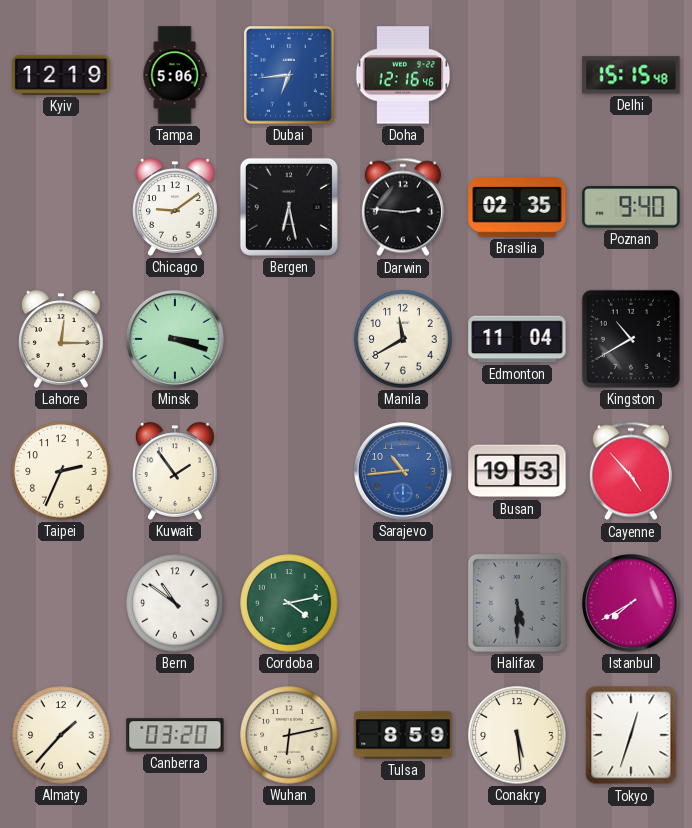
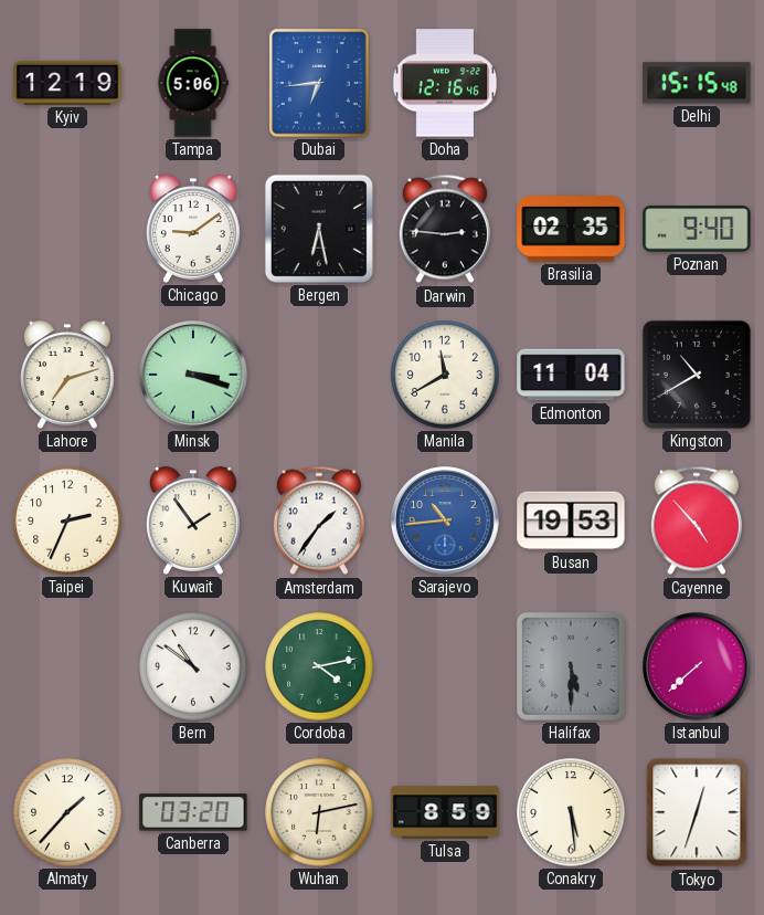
Lahore: 12:15 -> 7:12 (68, 375)
Amsterdam: none -> 1:36 (319, 520)
Istanbul: 7:40 -> 7:38 (697, 666)
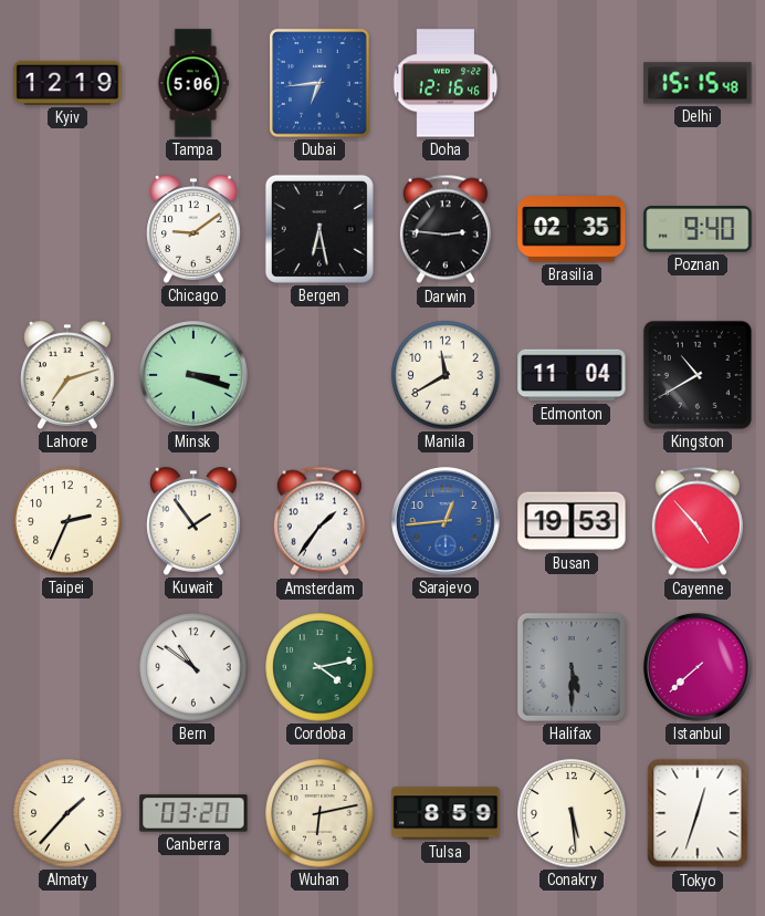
Sarajevo: 10:44 -> 12:44 (446, 521)
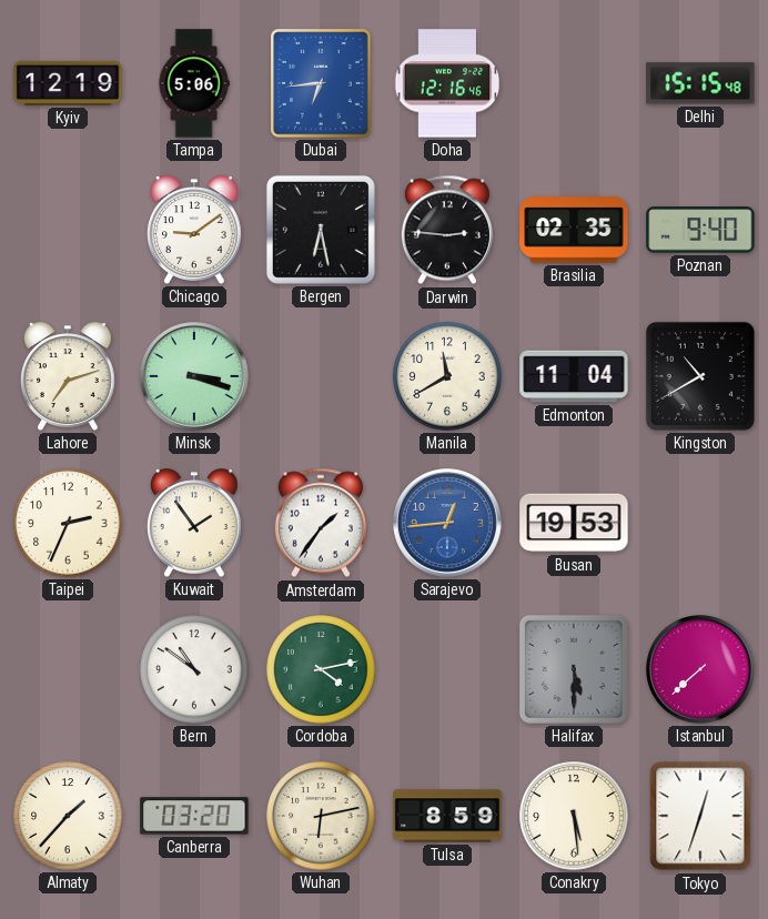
Cayenne: 4:53 -> none (698, 521)
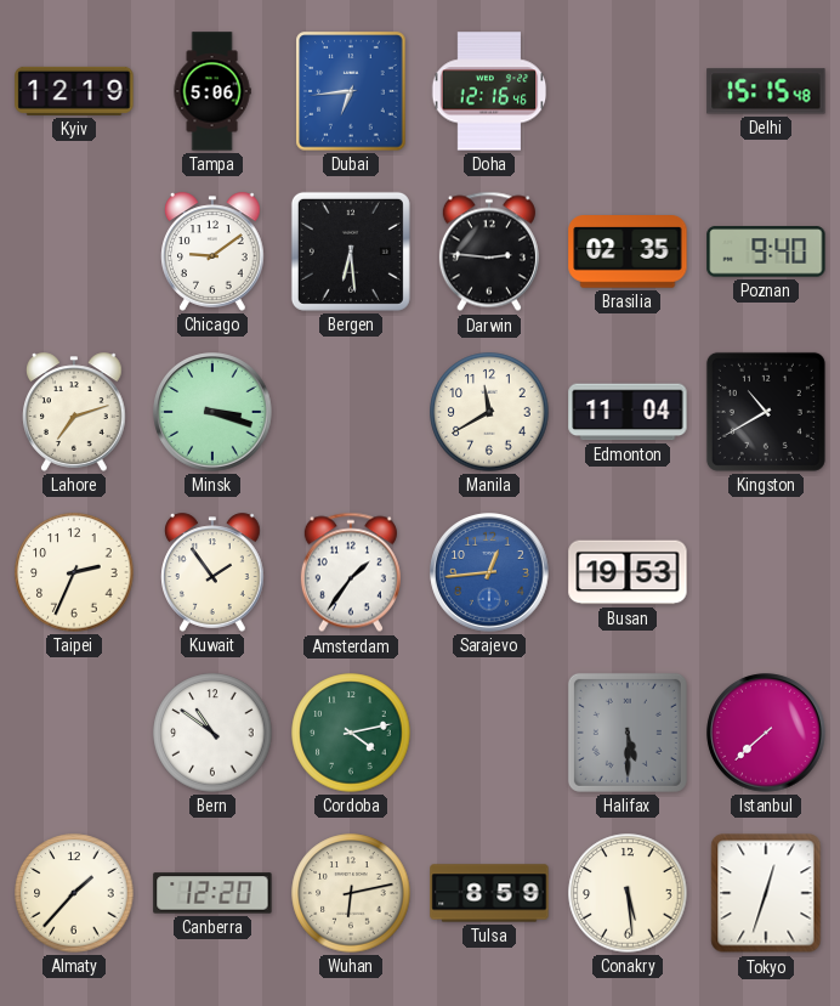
Bergen: 6:28 -> 6:29 (351, 251)
Canberra: 03:20 -> 12:20 (212, 893)
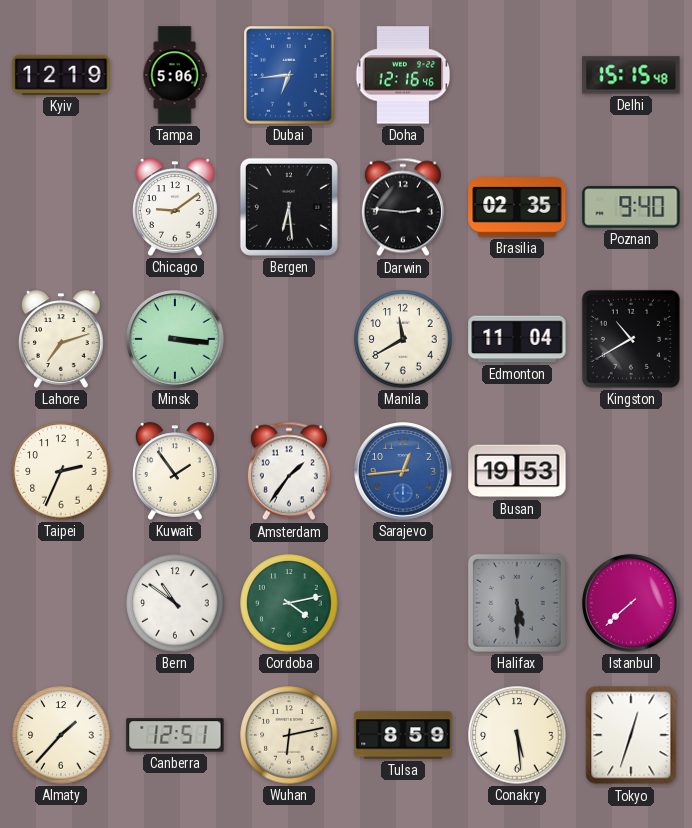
Minsk: 3:18 -> 3:16 (175, 339)
Canberra: 12:20 -> 12:51 (175, 735)
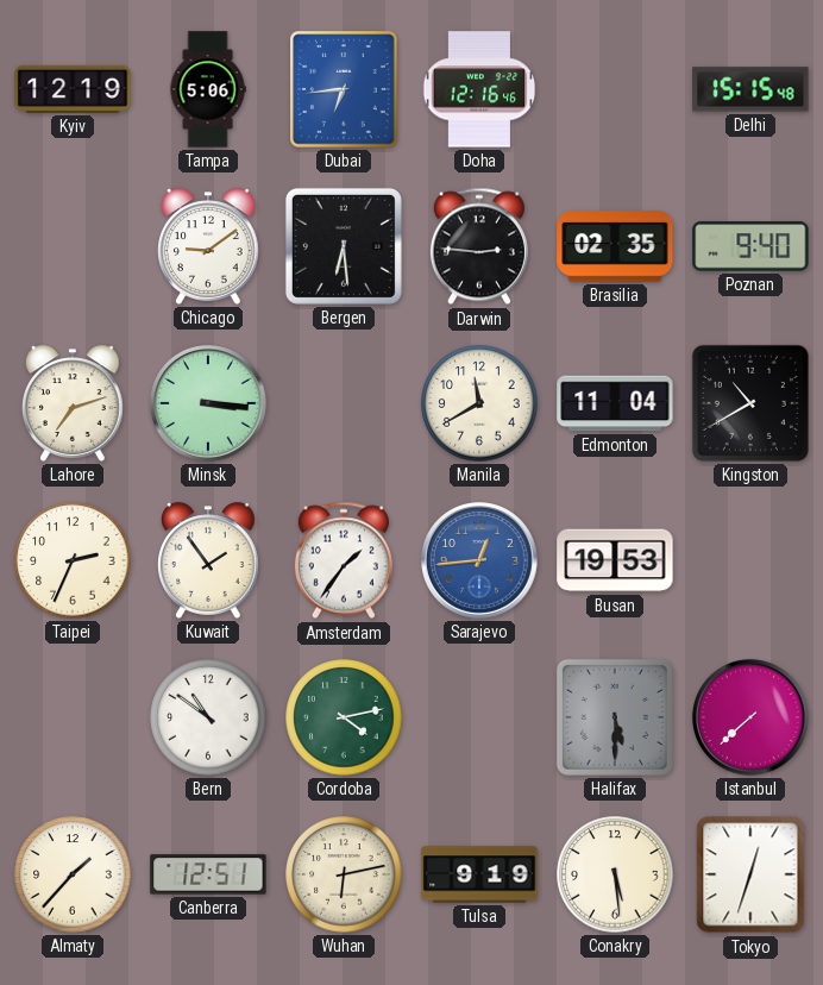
Tulsa: 8:59 -> 9:19 (479, 874)
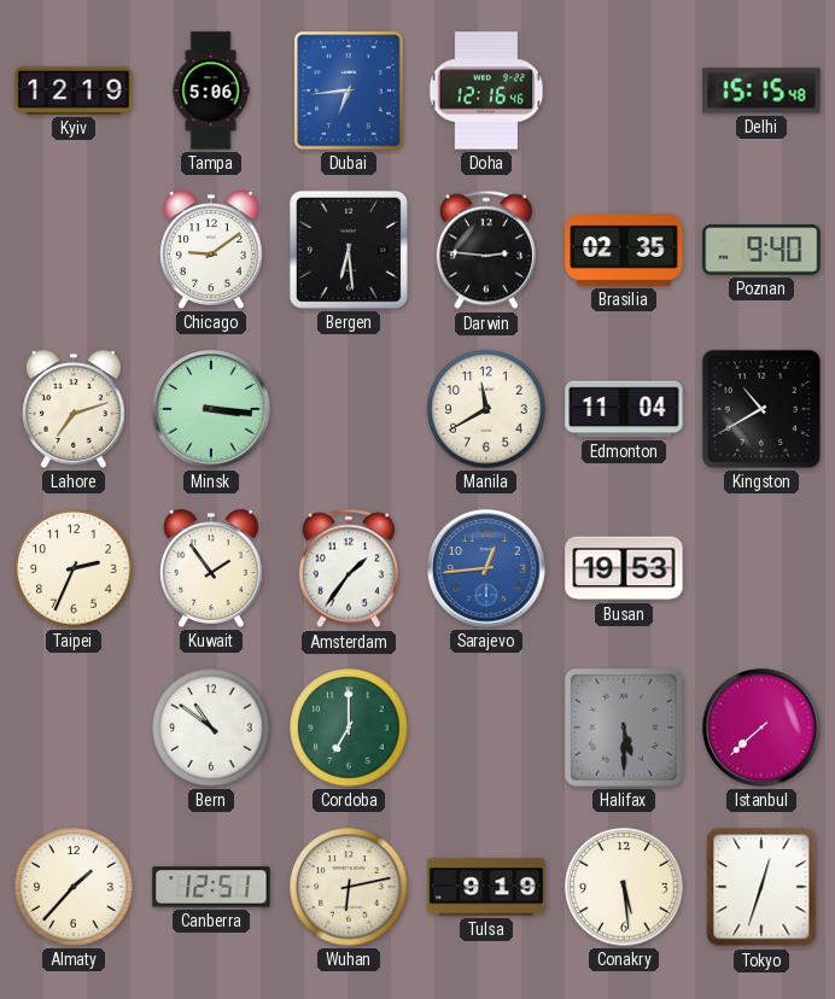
Cordoba: 4:13 -> 7:00 (349, 728)
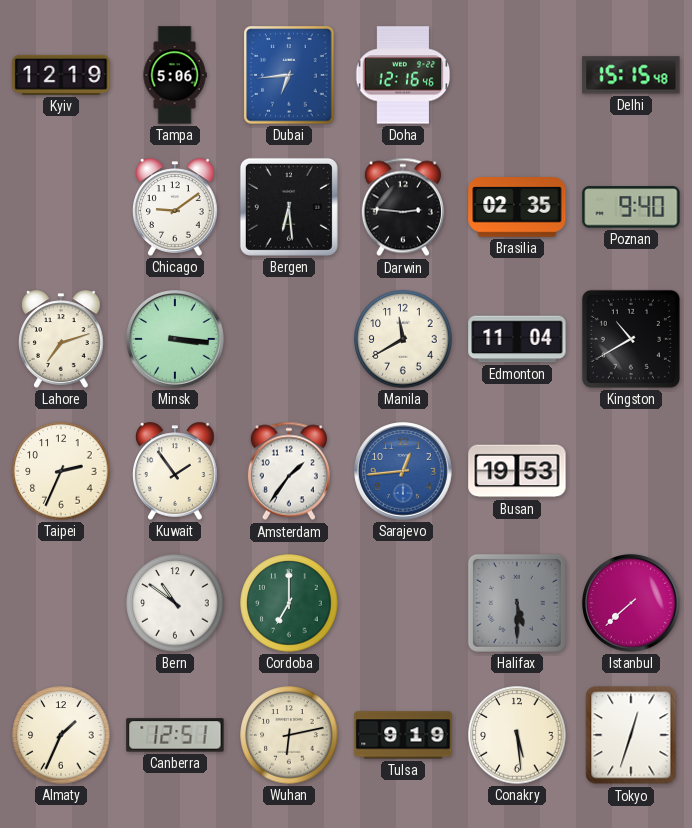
Almaty: 1:37 -> 1:34 (61, 735)
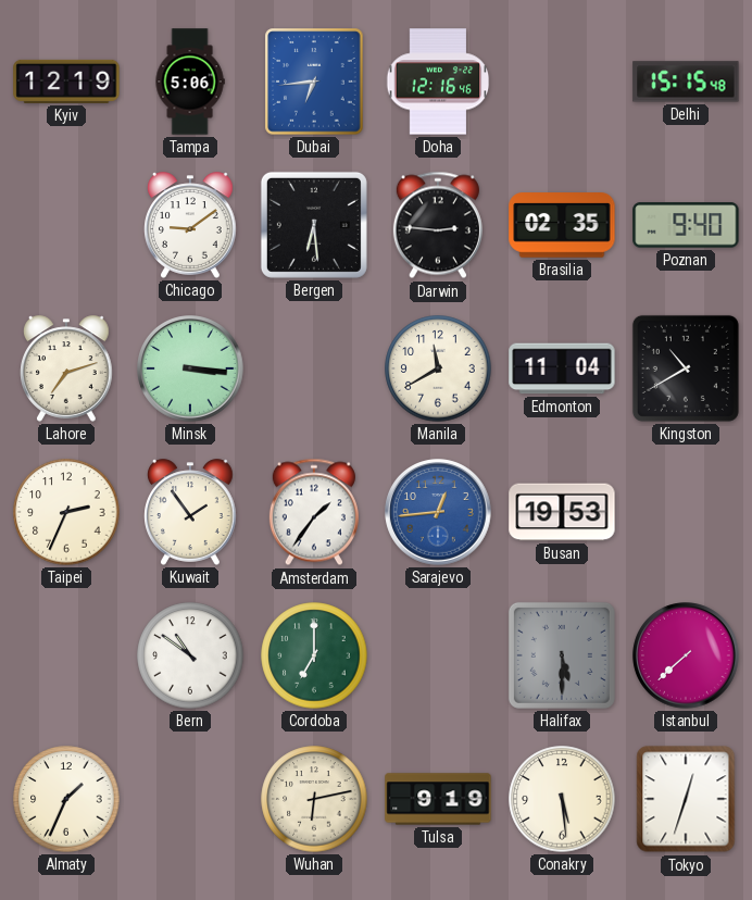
Canberra: 12:51 -> none (175, 735)
